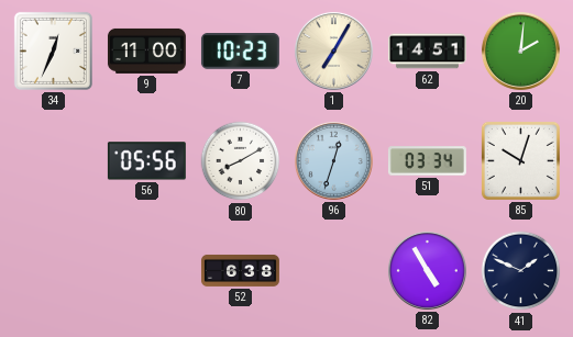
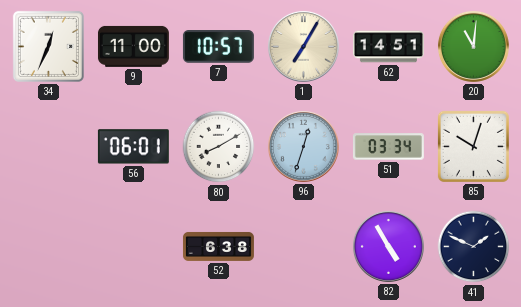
7: 10:23 -> 10:57 (218, 47)
20: 2:01 -> 11:01 (473, 46)
56: 05:56 -> 06:01 (133, 147)
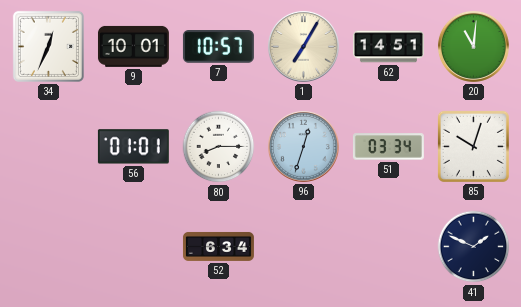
9: 11:00 -> 10:01 (133, 46)
56: 06:01 -> 01:01 (133, 147)
80: 8:10 -> 8:15 (219, 147)
52: 6:38 -> 6:34 (219, 246)
82: 4:55 -> none (388, 246)
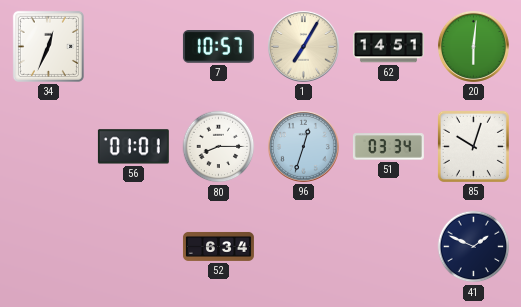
9: 10:01 -> none (133, 46)
20: 11:01 -> 6:01 (473, 46)
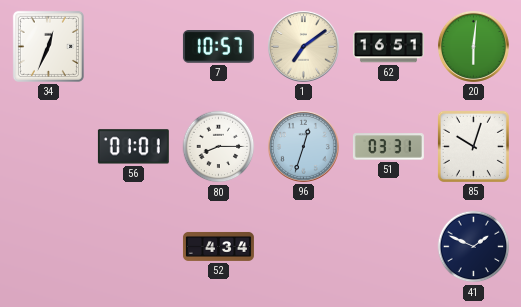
1: 7:05 -> 7:09 (303, 46)
62: 14:51 -> 16:51 (388, 47)
51: 03:34 -> 03:31 (388, 147)
52: 6:34 -> 4:34 (219, 246)
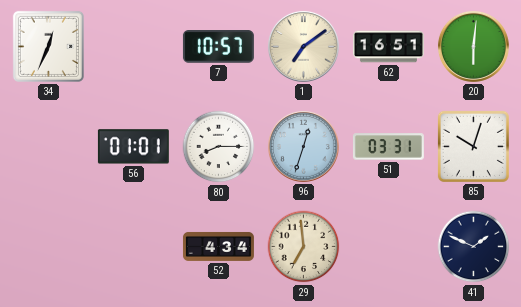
29: none -> 6:59 (304, 247)
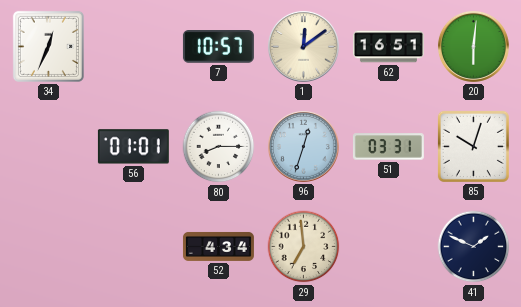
1: 7:09 -> 12:09 (303, 46)
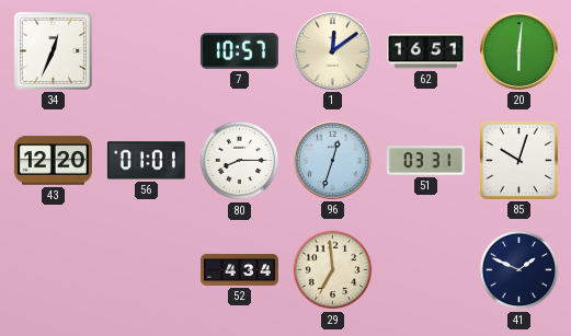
43: none -> 12:20 (53, 161)
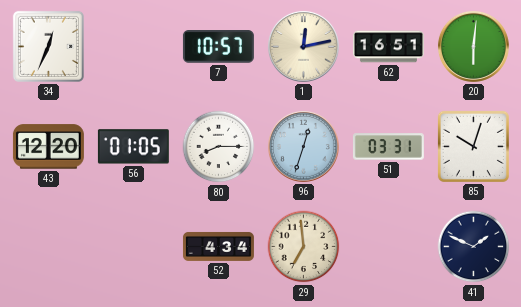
1: 12:09 -> 12:13 (303, 46)
56: 01:01 -> 01:05 (133, 147)
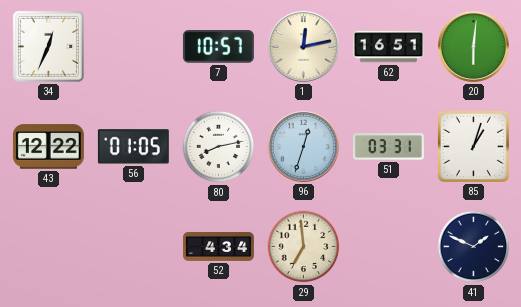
43: 12:20 -> 12:22 (48, 147)
80: 8:15 -> 8:13 (219, 147)
85: 10:03 -> 1:03 (473, 146)
